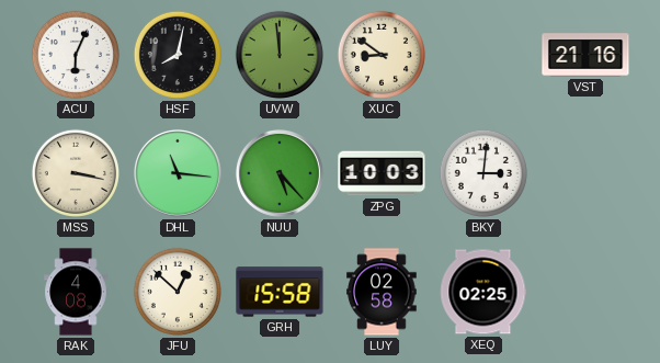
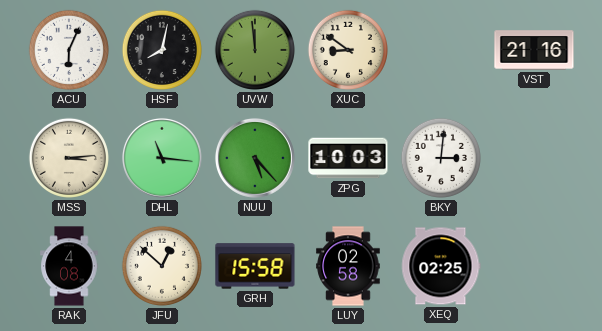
MSS: 3:17 -> 3:14 (69, 158)
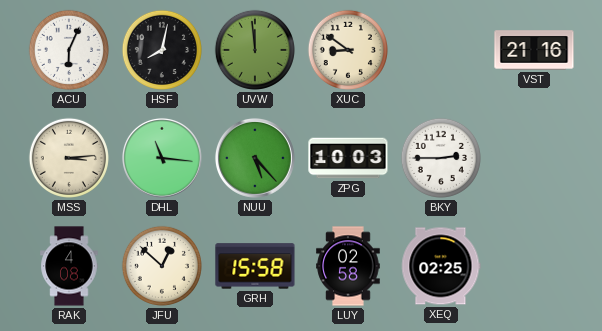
BKY: 3:01 -> 2:45 (441, 158)
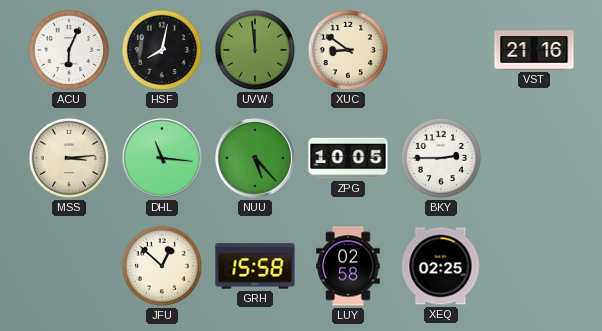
ZPG: 10:03 -> 10:05 (348, 158)
RAK: 4:08 -> none (69, 266)
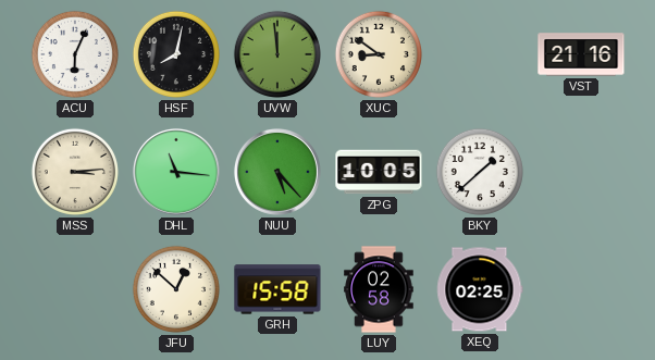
BKY: 2:45 -> 1:38 (480, 172)
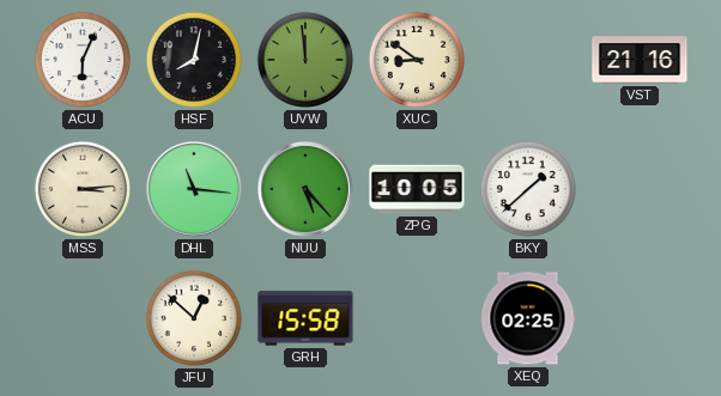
LUY: 02:58 -> none (379, 289)
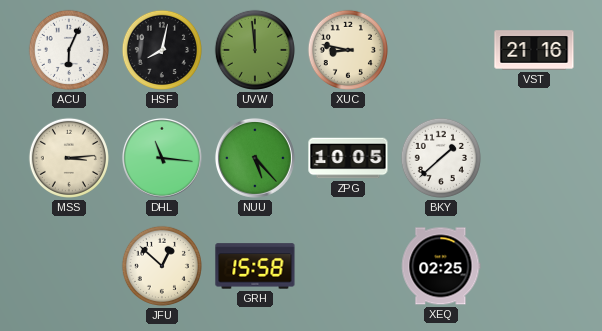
XUC: 8:51 -> 8:47 (348, 50)
